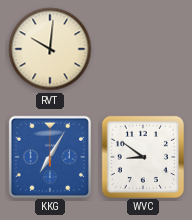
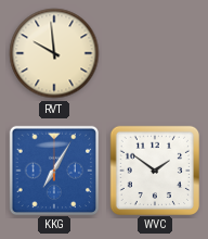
RVT: 10:01 -> 9:59 (54, 53)
WVC: 8:51 -> 1:51 (154, 169)
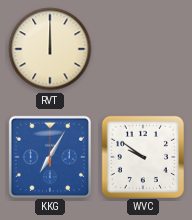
RVT: 9:59 -> 12:00 (50, 49)
WVC: 1:51 -> 9:51 (142, 156)
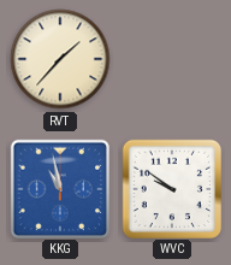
RVT: 12:00 -> 1:37 (60, 59)
KKG: 7:05 -> 10:58 (59, 188)
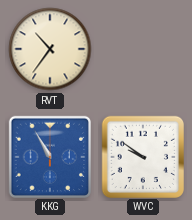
RVT: 1:37 -> 10:36 (50, 49)
KKG: 10:58 -> 10:55 (49, 156)
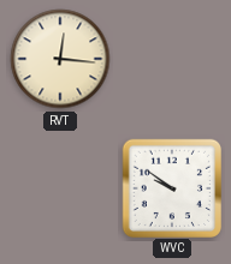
RVT: 10:36 -> 12:16 (60, 59)
KKG: 10:55 -> none (49, 156)
